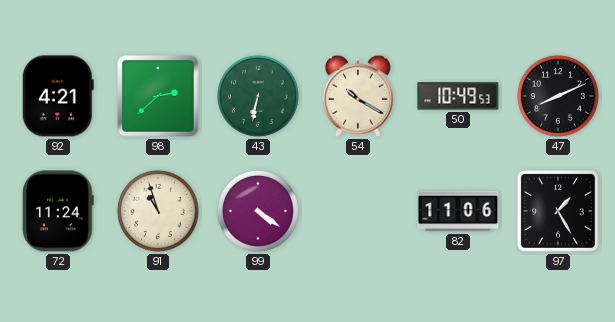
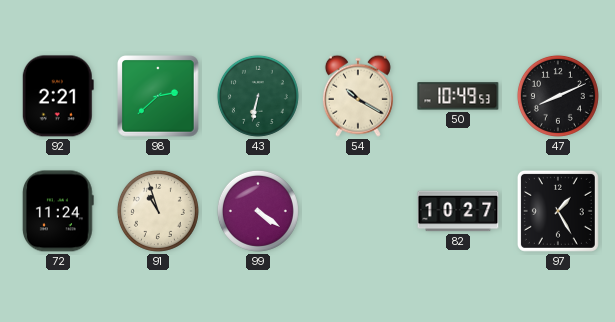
92: 4:21 -> 2:21 (58, 96)
82: 11:06 -> 10:27 (458, 211)
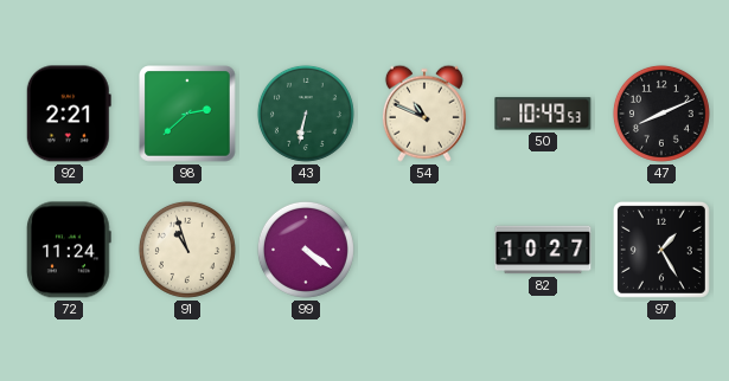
54: 10:20 -> 10:49 (424, 114)
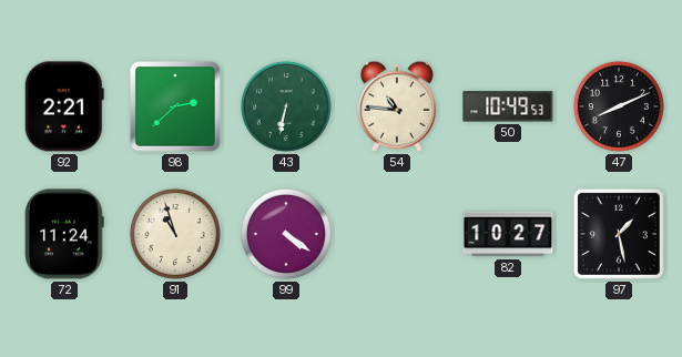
54: 10:49 -> 10:46 (397, 106)
97: 1:25 -> 1:28 (619, 234)
